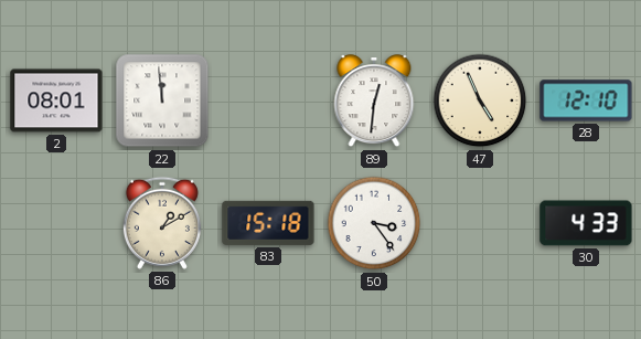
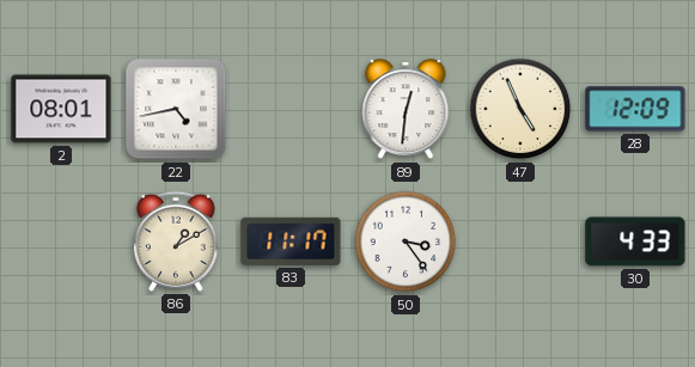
22: 11:59 -> 4:43 (176, 109)
28: 12:10 -> 12:09 (635, 109)
83: 15:18 -> 11:17 (291, 241)
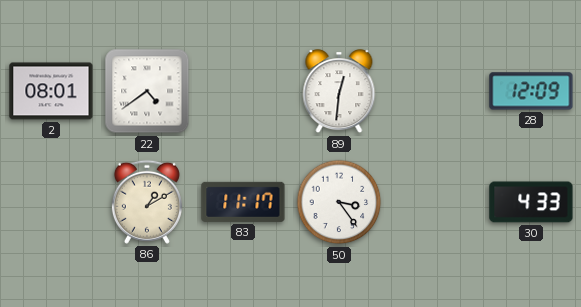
22: 4:43 -> 4:39 (147, 91)
47: 4:56 -> none (520, 109)
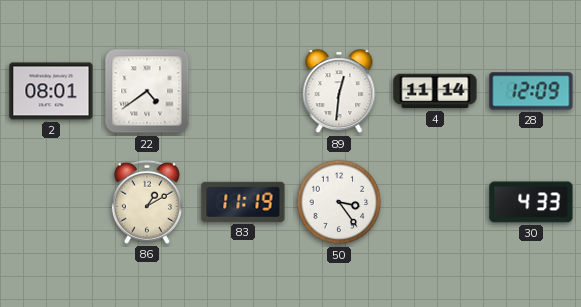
4: none -> 11:14 (435, 91)
83: 11:17 -> 11:19 (243, 202)
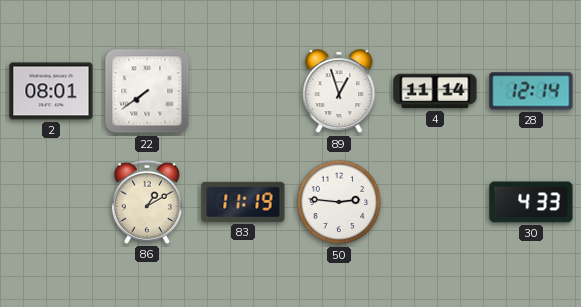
22: 4:39 -> 7:39 (147, 91)
89: 12:31 -> 12:57 (339, 92)
28: 12:09 -> 12:14 (531, 91)
50: 3:24 -> 2:46 (339, 202)
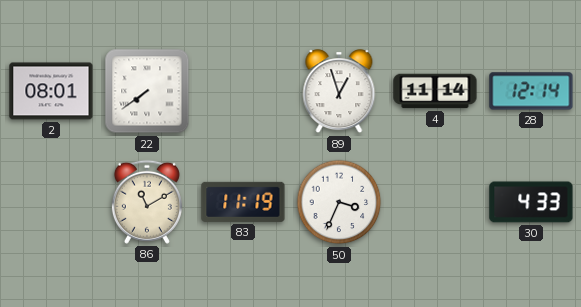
86: 1:10 -> 11:10 (147, 202)
50: 2:46 -> 3:34 (339, 202)
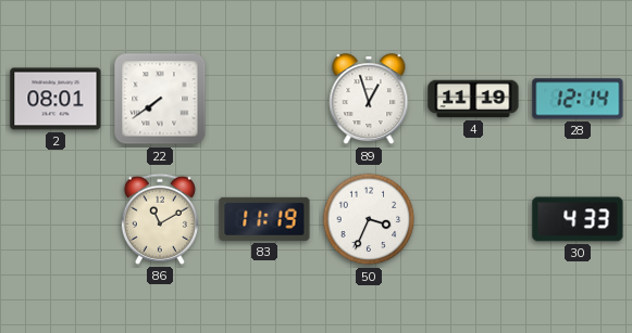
4: 11:14 -> 11:19 (473, 99)
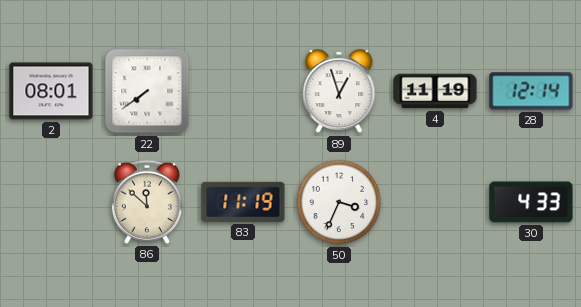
86: 11:10 -> 11:52 (147, 202)
